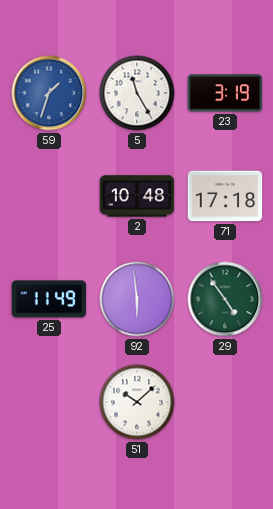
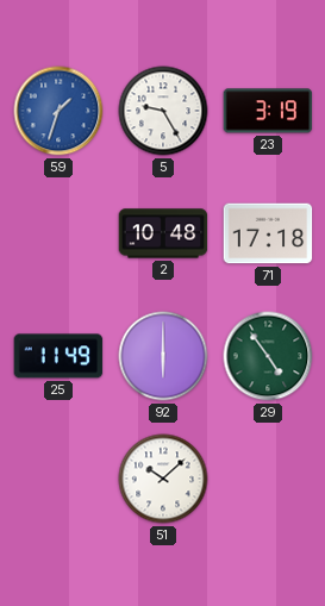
5: 11:25 -> 9:25 (163, 111)
92: 5:59 -> 6:00 (163, 356)
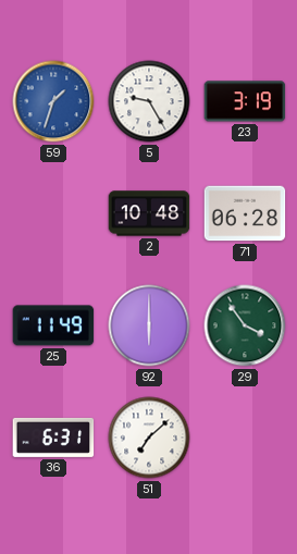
71: 17:18 -> 06:28 (245, 213)
29: 4:54 -> 3:54 (245, 325)
36: none -> 6:31 (53, 438)
51: 10:08 -> 7:08 (149, 438)
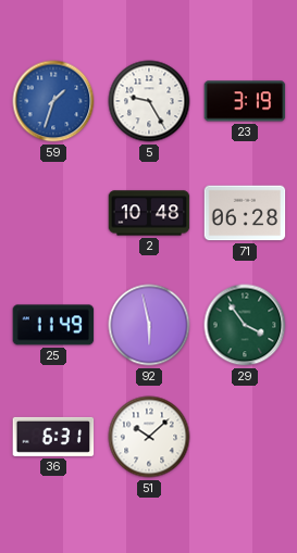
92: 6:00 -> 5:58 (149, 325)
51: 7:08 -> 10:08 (149, 437)
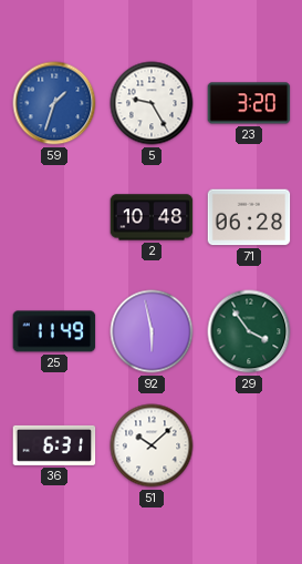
23: 3:19 -> 3:20 (249, 103)
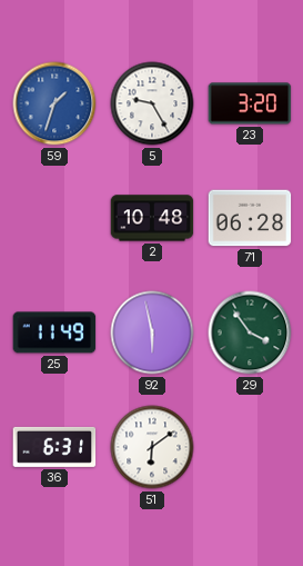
51: 10:08 -> 6:09 (152, 447)
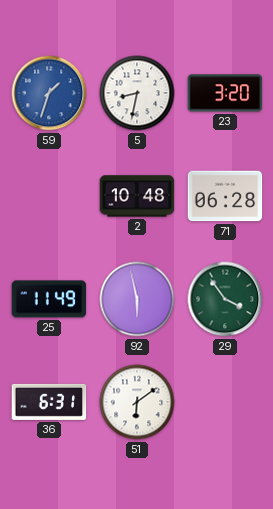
5: 9:25 -> 8:32 (137, 93)
